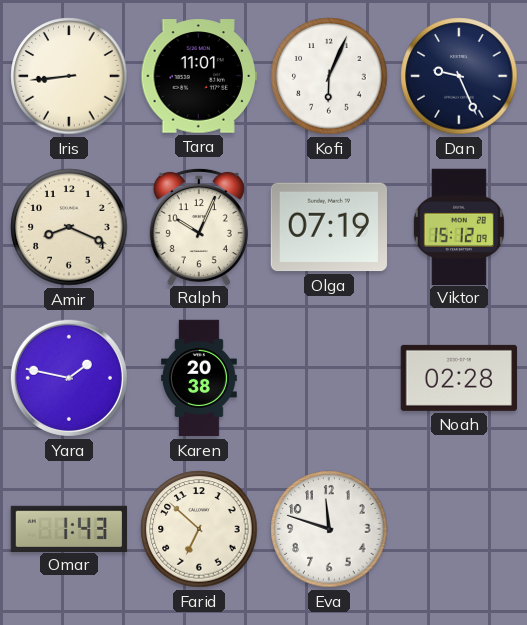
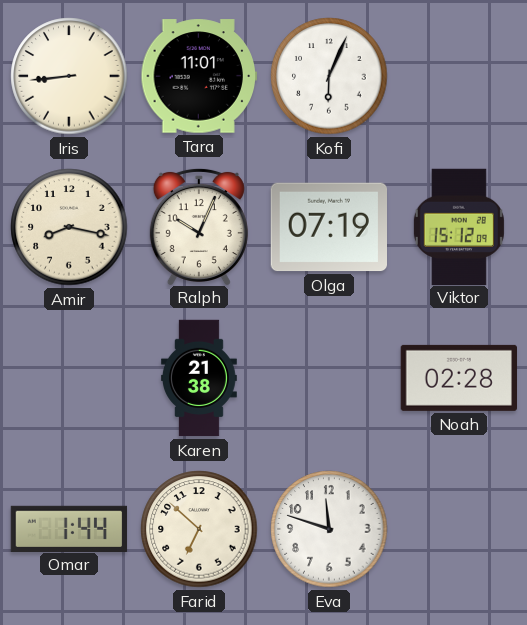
Dan: 9:26 -> none (459, 76)
Amir: 8:19 -> 8:17 (69, 227)
Yara: 1:47 -> none (69, 378)
Karen: 20:38 -> 21:38 (199, 378)
Omar: 1:43 -> 1:44 (69, 528)
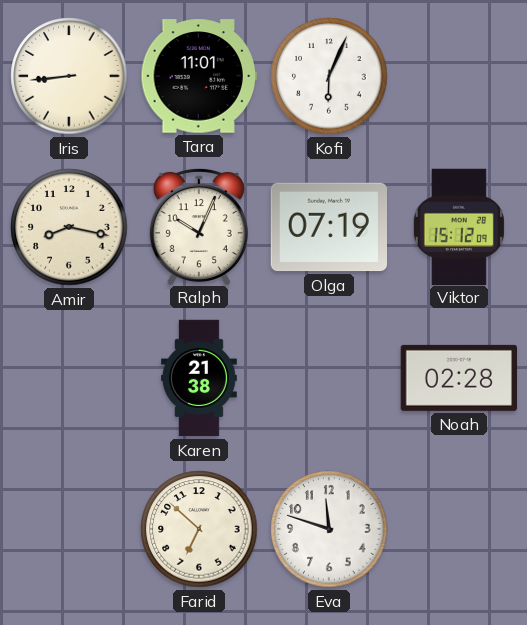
Omar: 1:44 -> none (69, 528)
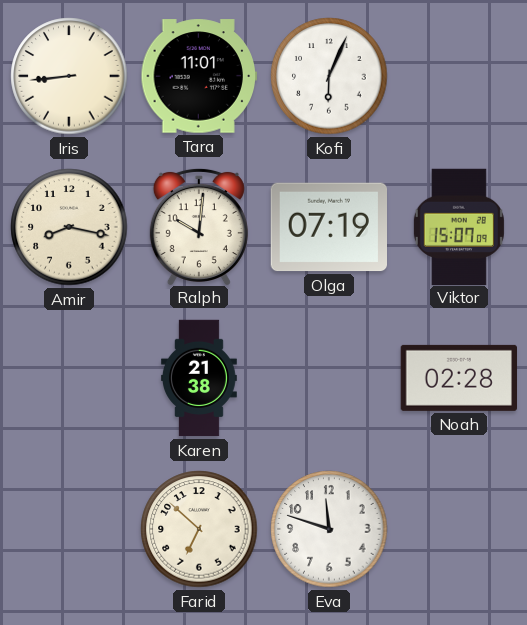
Ralph: 10:04 -> 10:01 (199, 226)
Viktor: 15:12 -> 15:07 (459, 226)
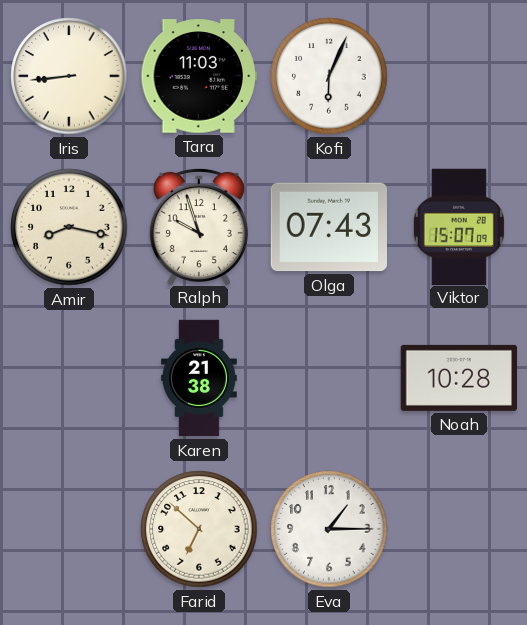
Tara: 11:01 -> 11:03 (199, 76)
Ralph: 10:01 -> 9:57 (199, 226)
Olga: 07:19 -> 07:43 (328, 227)
Noah: 02:28 -> 10:28 (458, 378)
Eva: 11:48 -> 1:15 (329, 529)
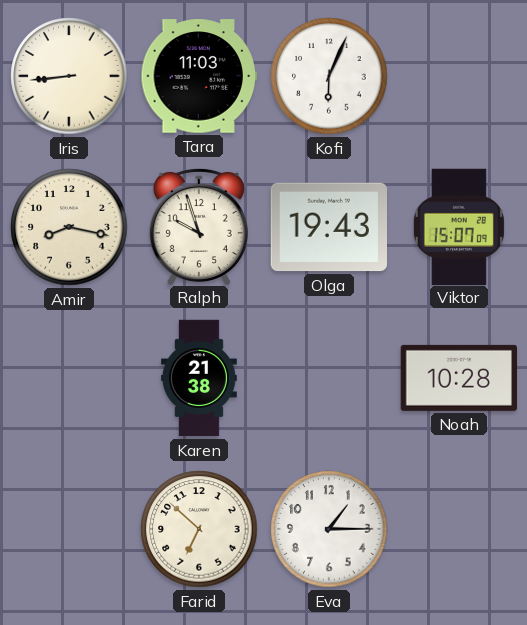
Olga: 07:43 -> 19:43 (328, 227)
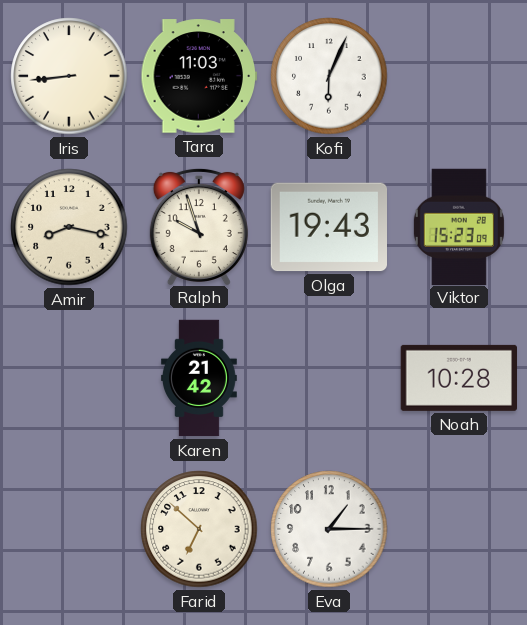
Viktor: 15:07 -> 15:23 (459, 226)
Karen: 21:38 -> 21:42 (199, 378)
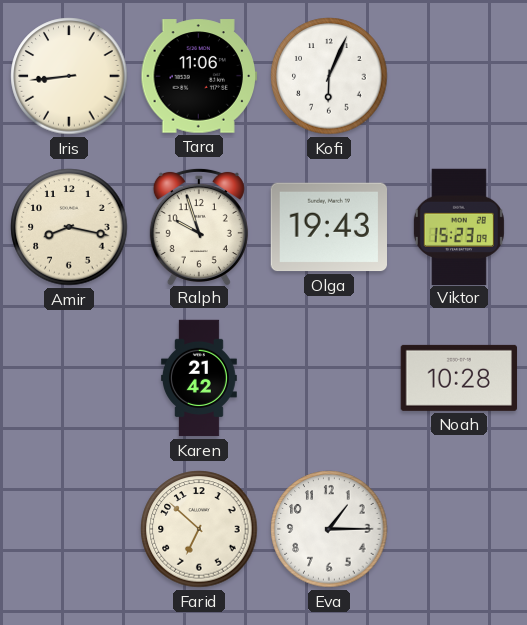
Tara: 11:03 -> 11:06 (199, 76)
